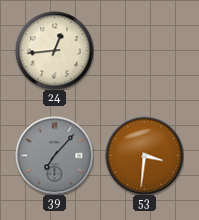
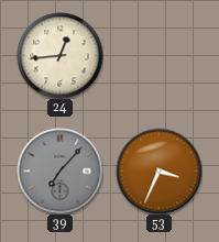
53: 3:31 -> 3:34 (158, 170)
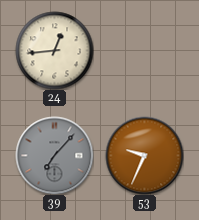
53: 3:34 -> 9:34 (144, 155)
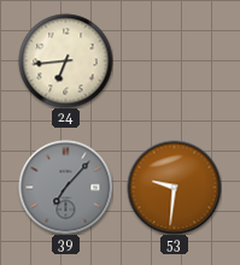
24: 12:44 -> 6:44 (65, 60)
53: 9:34 -> 9:31 (174, 187)
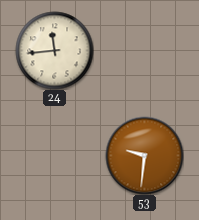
24: 6:44 -> 11:44 (54, 50)
39: 7:07 -> none (65, 187)
